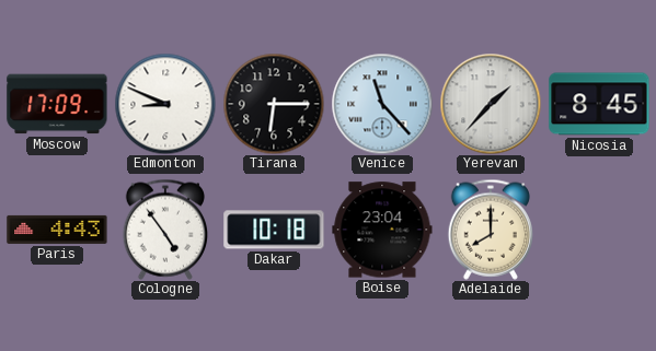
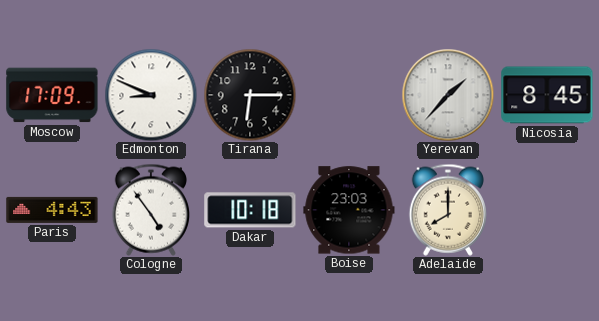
Venice: 11:23 -> none (382, 104)
Boise: 23:04 -> 23:03 (349, 210)
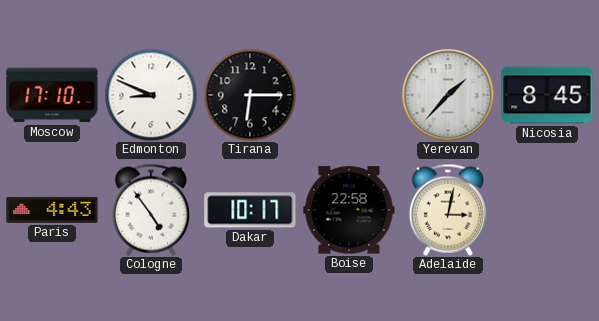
Moscow: 17:09 -> 17:10 (52, 95)
Dakar: 10:18 -> 10:17 (250, 210)
Boise: 23:03 -> 22:58 (349, 210)
Adelaide: 8:00 -> 3:02 (447, 210)
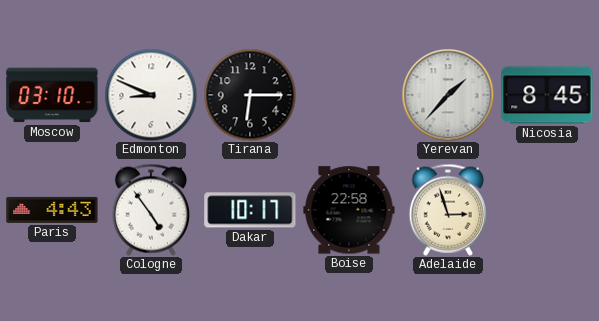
Moscow: 17:10 -> 03:10 (52, 95)
Adelaide: 3:02 -> 2:57 (447, 210)
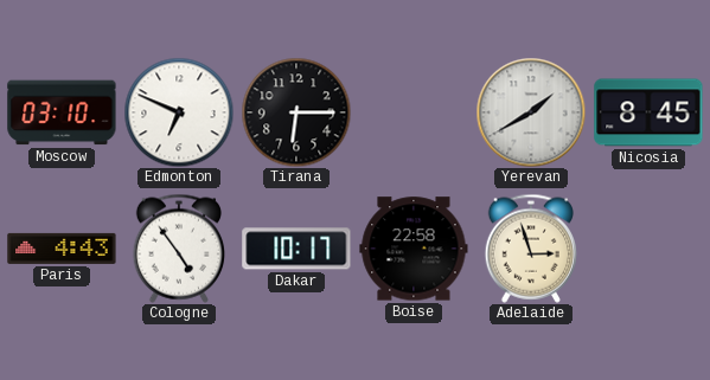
Edmonton: 8:49 -> 6:49 (179, 112)
Yerevan: 1:37 -> 1:40 (531, 112)
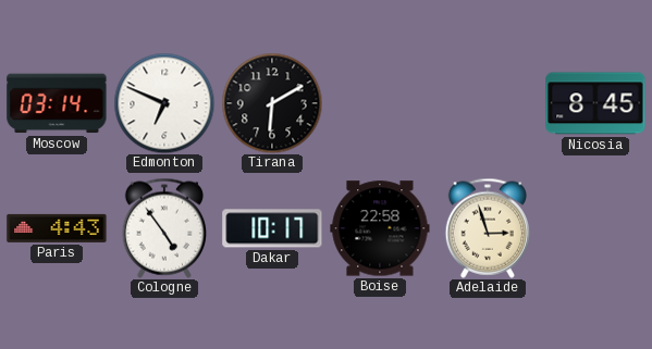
Moscow: 03:10 -> 03:14 (57, 103)
Tirana: 6:15 -> 6:10 (272, 103)
Yerevan: 1:40 -> none (531, 112)
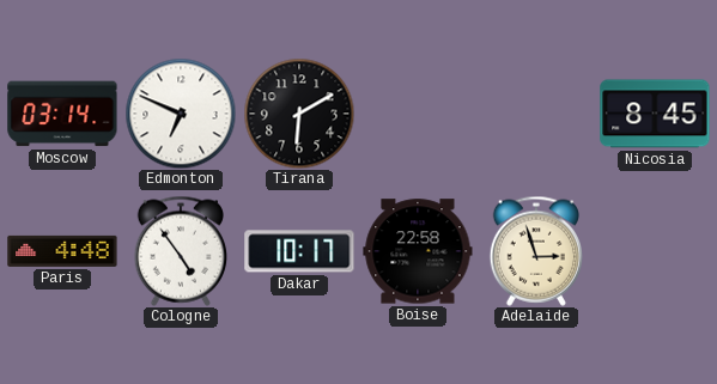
Paris: 4:43 -> 4:48 (62, 251)
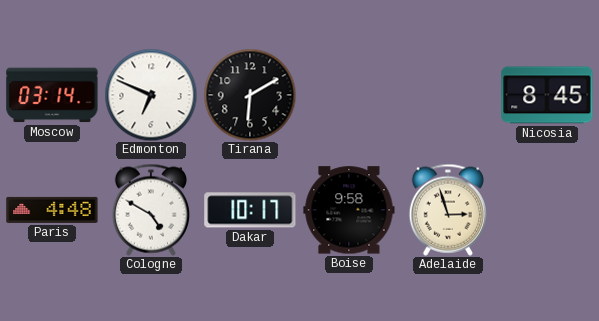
Cologne: 4:54 -> 4:50 (150, 210)
Boise: 22:58 -> 9:58 (349, 210)
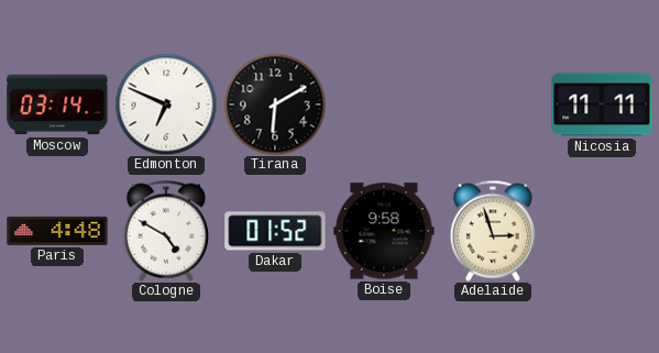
Nicosia: 8:45 -> 11:11 (602, 104)
Dakar: 10:17 -> 01:52 (275, 231)
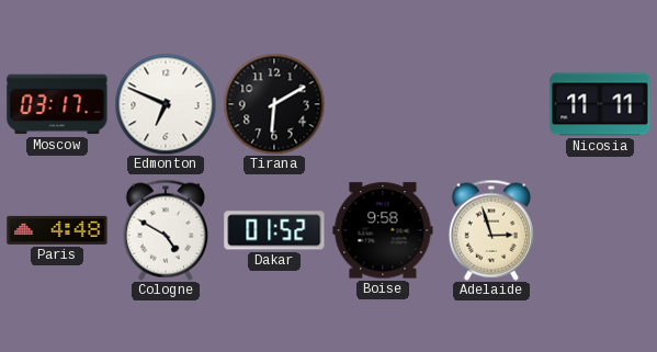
Moscow: 03:14 -> 03:17 (57, 104)
